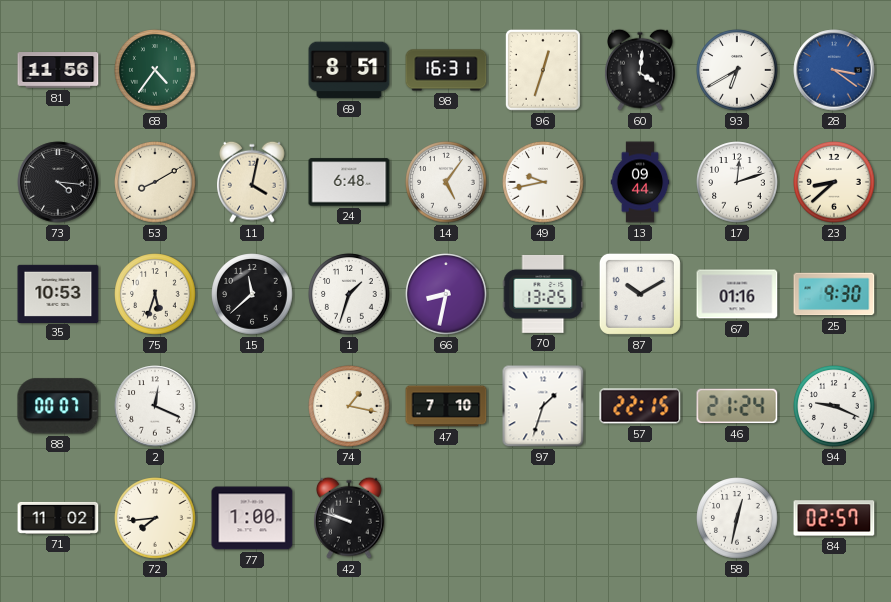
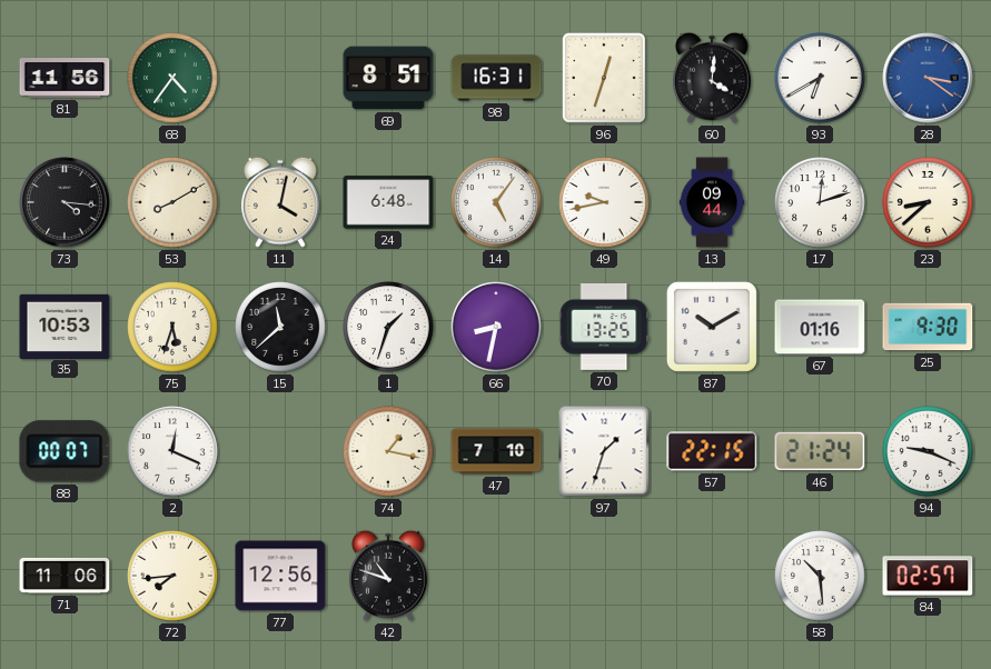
71: 11:02 -> 11:06 (65, 576)
77: 1:00 -> 12:56 (280, 576)
42: 9:48 -> 10:48 (389, 576)
58: 12:32 -> 10:29 (820, 576)
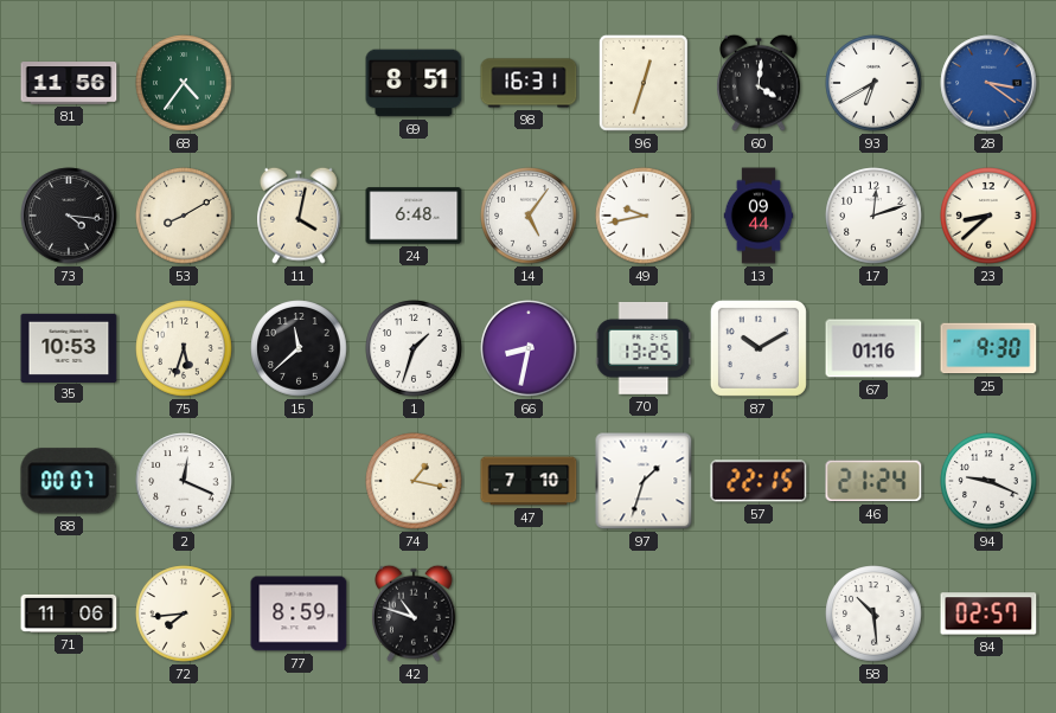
77: 12:56 -> 8:59 (299, 614)
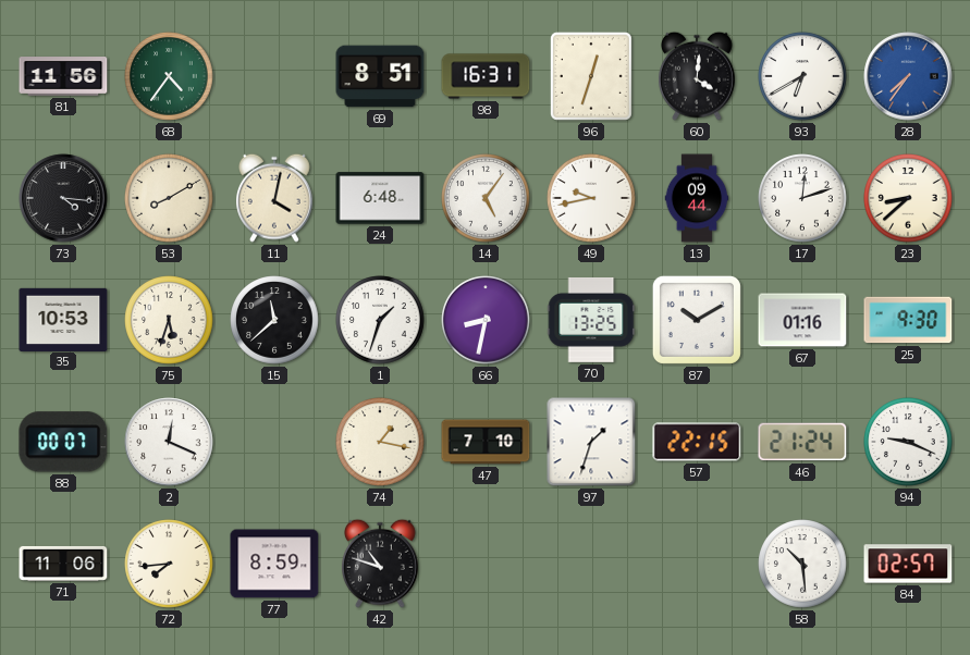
28: 3:21 -> 7:36 (908, 76)
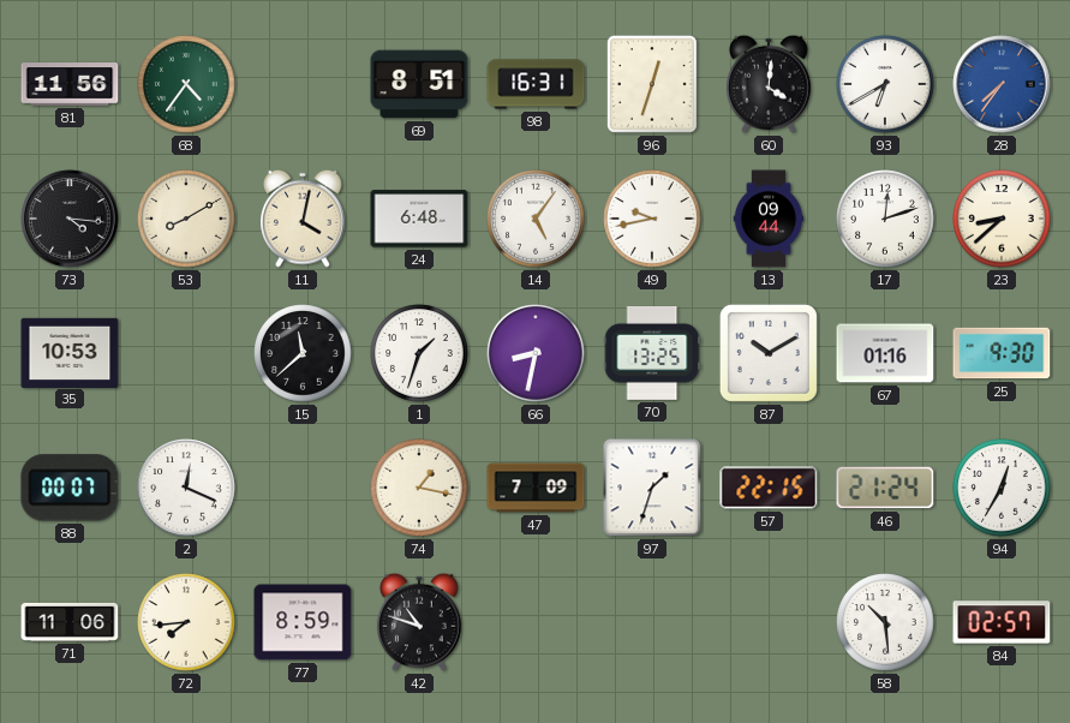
75: 5:33 -> none (169, 320)
47: 7:10 -> 7:09 (536, 488)
94: 9:19 -> 12:35 (1002, 488)
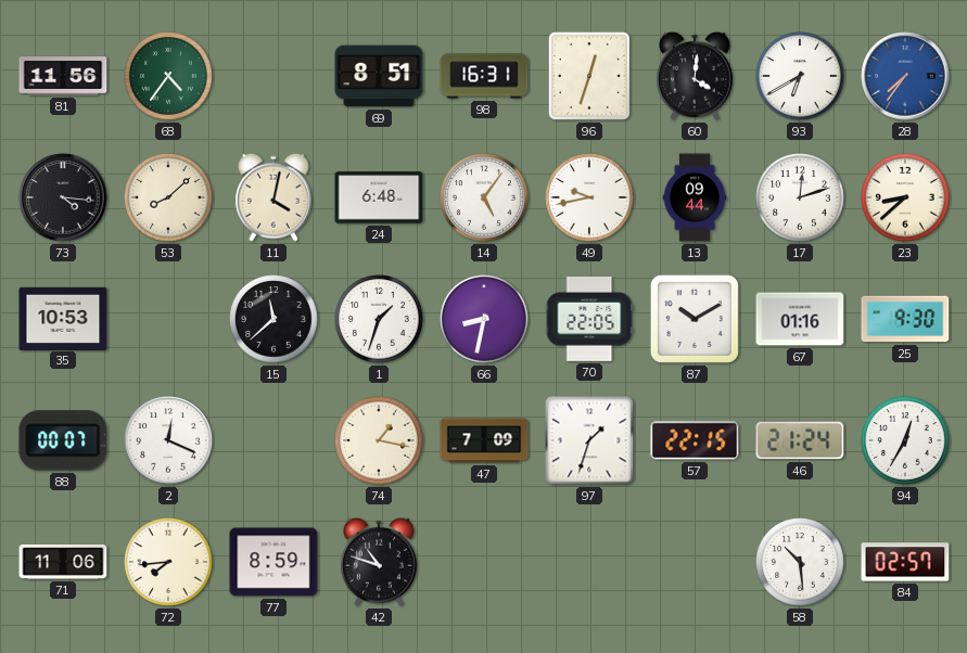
53: 8:10 -> 8:08 (168, 197)
70: 13:25 -> 22:05 (589, 319)
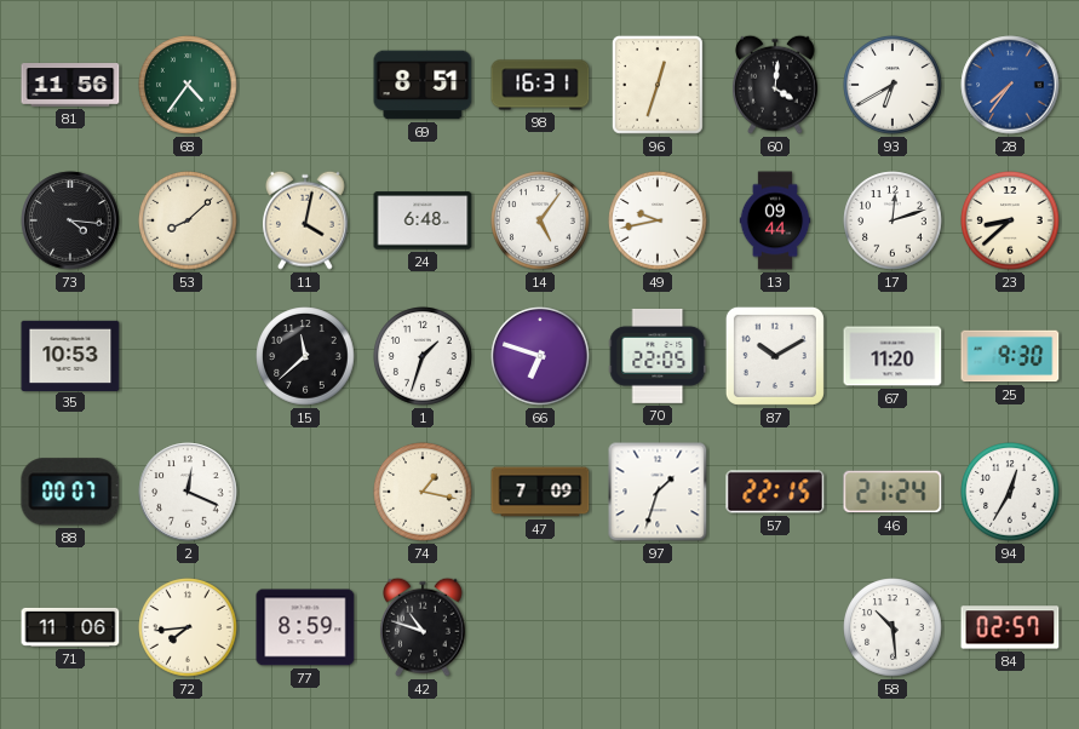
66: 8:32 -> 6:48 (540, 356)
67: 01:16 -> 11:20 (893, 356)
